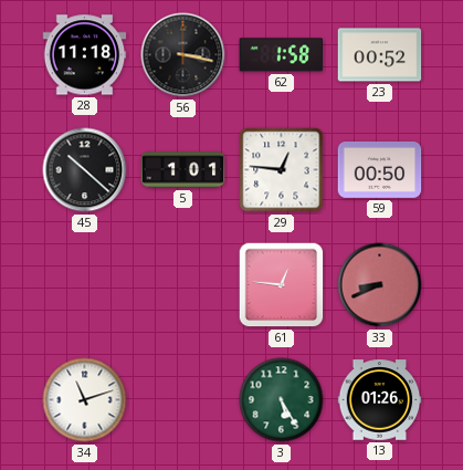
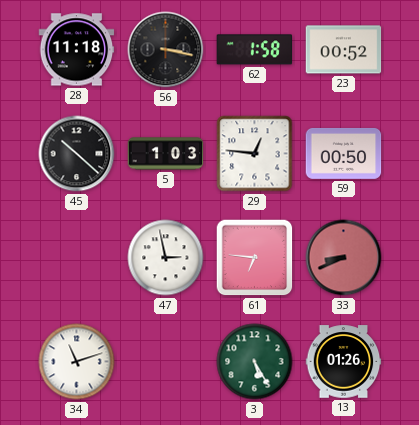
5: 1:01 -> 1:03 (166, 154)
47: none -> 2:58 (166, 258)
61: 12:46 -> 6:46 (255, 258)
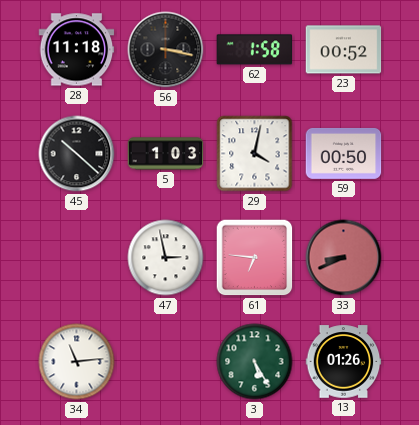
29: 12:46 -> 4:02 (255, 154)
34: 11:12 -> 11:14 (77, 362)
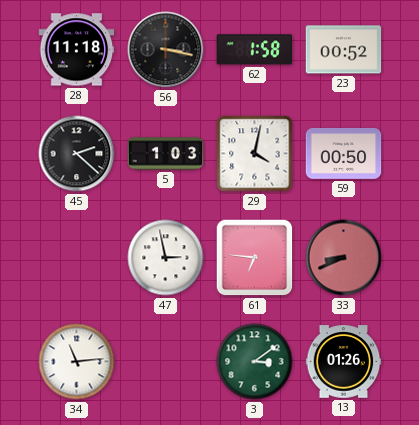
45: 10:22 -> 2:22 (77, 154)
3: 5:25 -> 3:09 (255, 362)
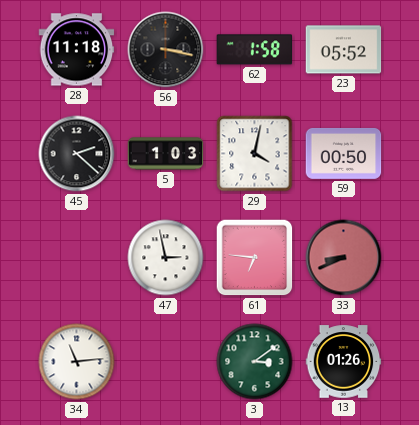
23: 00:52 -> 05:52 (344, 50)
